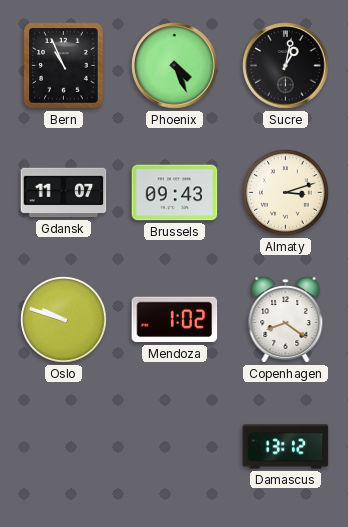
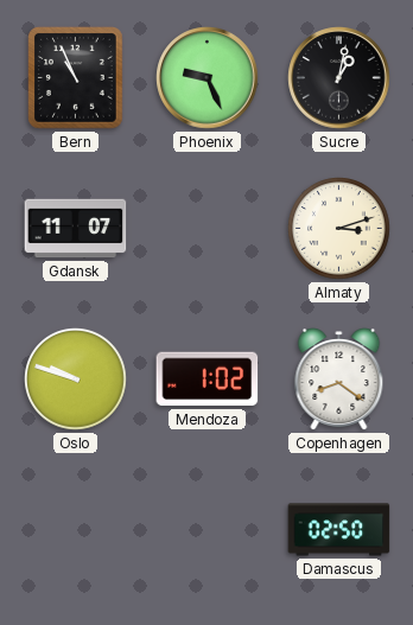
Phoenix: 4:26 -> 9:26 (208, 78)
Brussels: 09:43 -> none (175, 193)
Damascus: 13:12 -> 02:50 (339, 530)
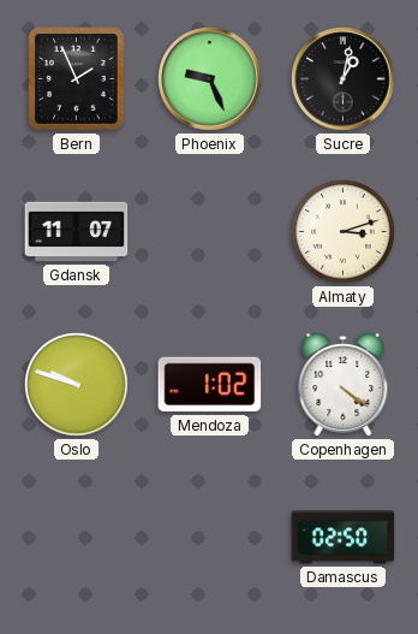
Bern: 10:56 -> 1:56 (77, 79)
Copenhagen: 8:21 -> 4:21 (344, 385)
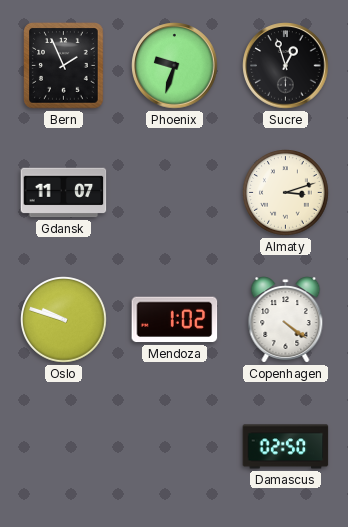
Phoenix: 9:26 -> 9:33 (175, 66)
Sucre: 1:02 -> 12:57 (286, 66)
